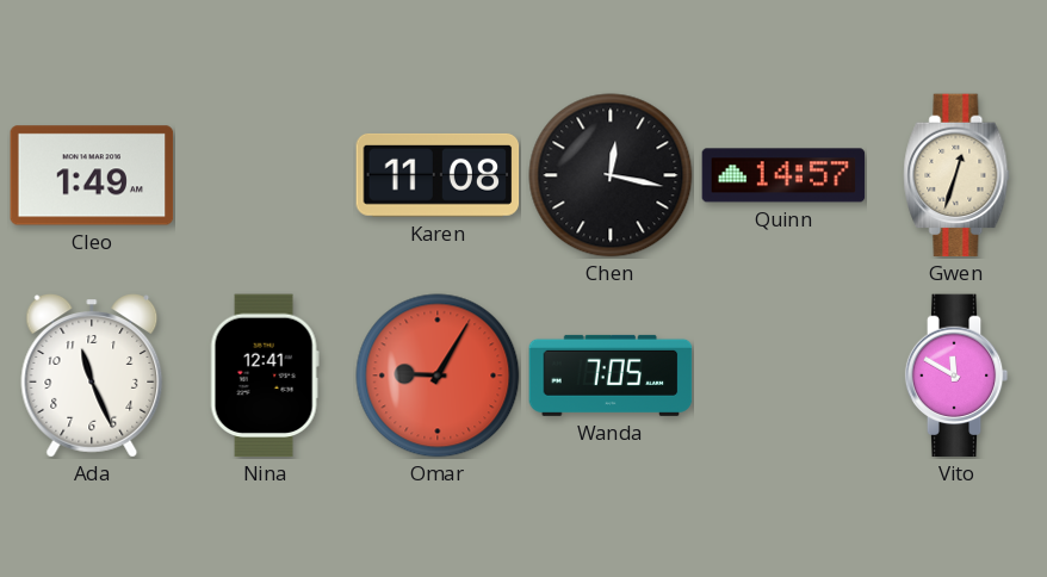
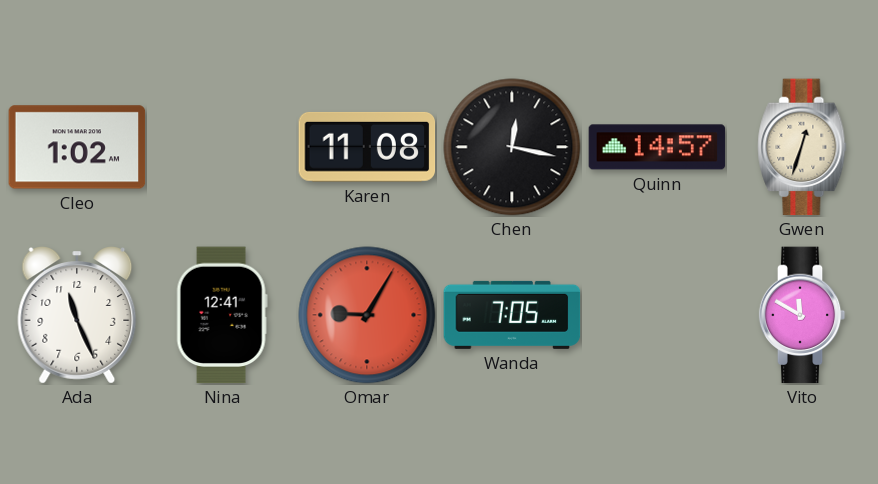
Cleo: 1:49 -> 1:02 (77, 147)
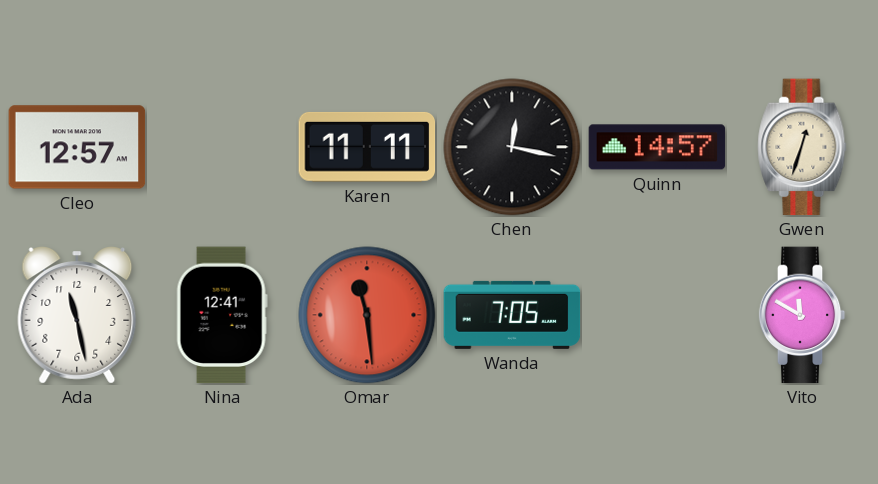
Cleo: 1:02 -> 12:57 (77, 147)
Karen: 11:08 -> 11:11 (367, 147)
Ada: 11:26 -> 11:28 (77, 315)
Omar: 9:05 -> 11:29 (367, 315)
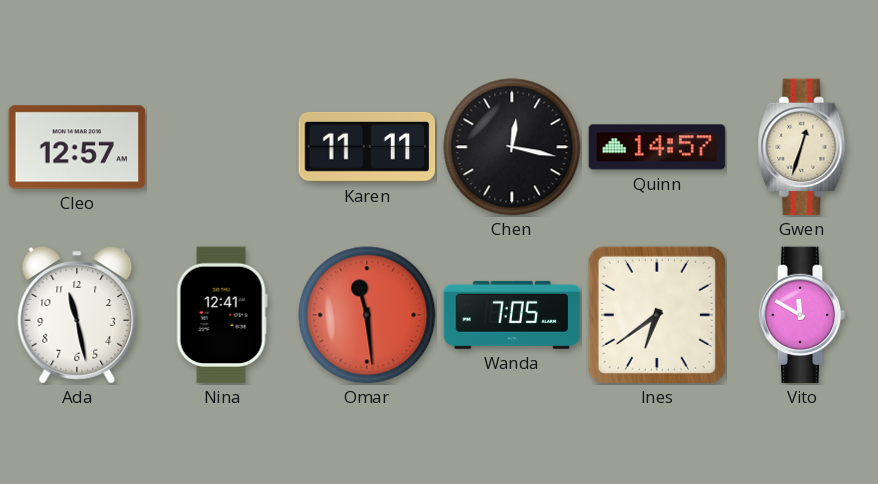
Ines: none -> 6:39 (657, 315)
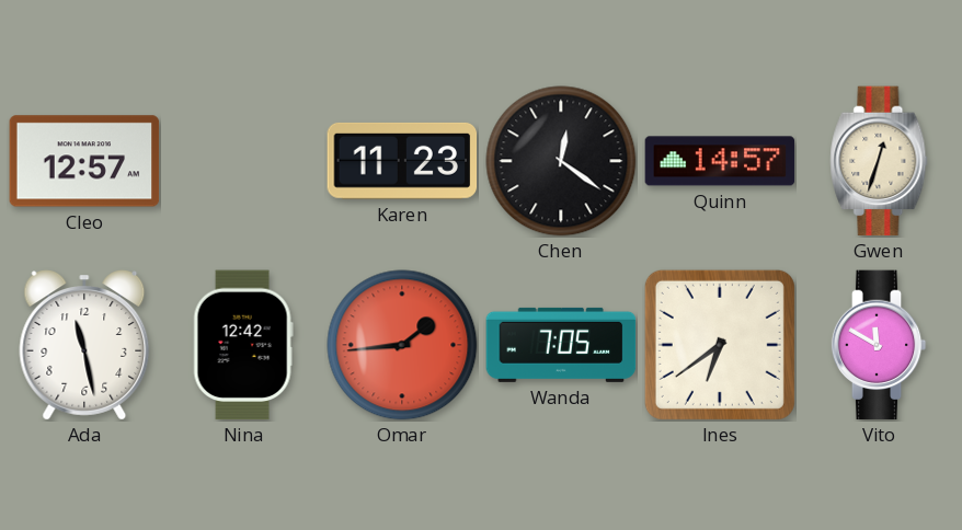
Karen: 11:11 -> 11:23 (402, 161)
Chen: 12:17 -> 12:21 (561, 161)
Nina: 12:41 -> 12:42 (243, 345)
Omar: 11:29 -> 1:44 (402, 345)
